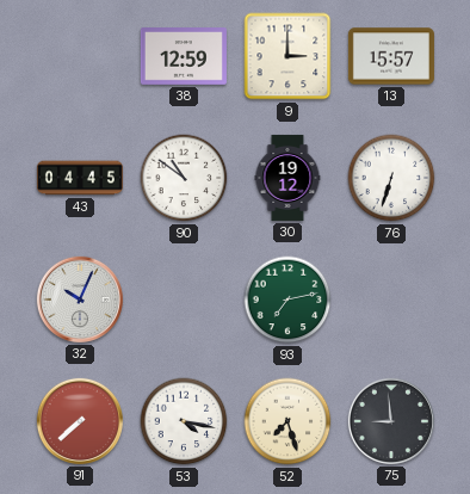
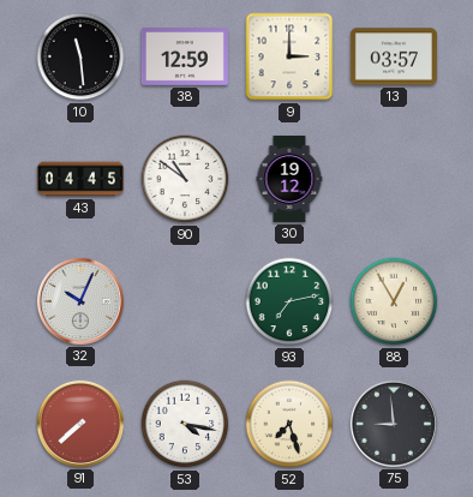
10: none -> 11:29 (80, 56)
13: 15:57 -> 03:57 (394, 56)
76: 6:33 -> none (391, 178)
88: none -> 12:55 (394, 301)
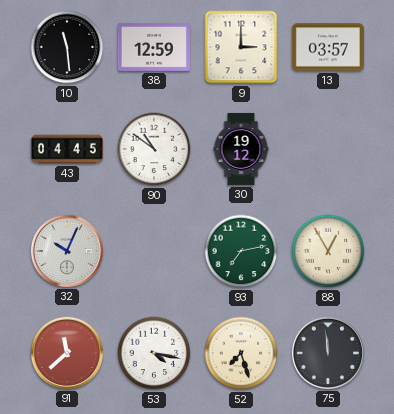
91: 7:38 -> 11:38 (67, 353)
75: 8:59 -> 11:59 (328, 353)
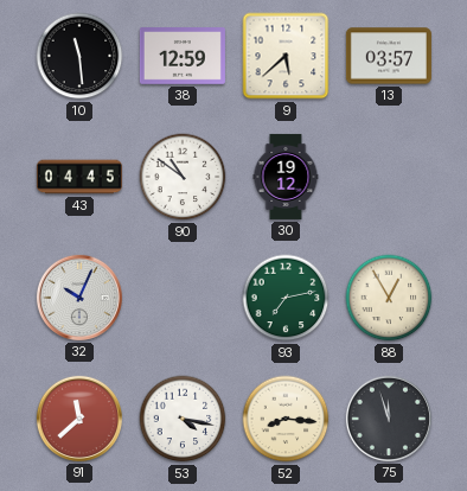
9: 3:00 -> 5:38 (286, 56)
52: 7:27 -> 8:16 (286, 419)
75: 11:59 -> 11:57 (389, 419)
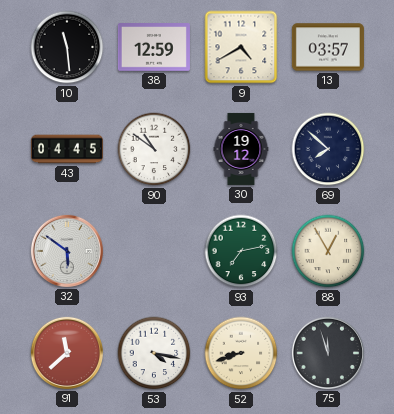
9: 5:38 -> 4:40 (241, 47)
69: none -> 7:52 (328, 149)
32: 10:04 -> 5:51 (67, 251)
52: 8:16 -> 8:42 (241, 353)
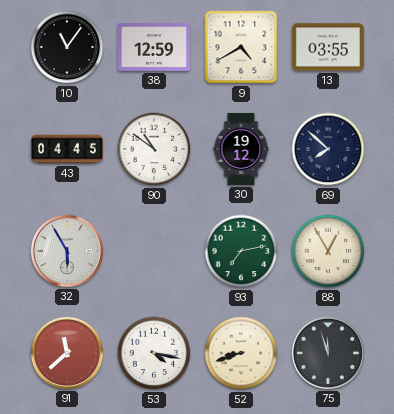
10: 11:29 -> 11:06 (67, 47)
13: 03:57 -> 03:55 (328, 47)
32: 5:51 -> 5:55 (67, 251)
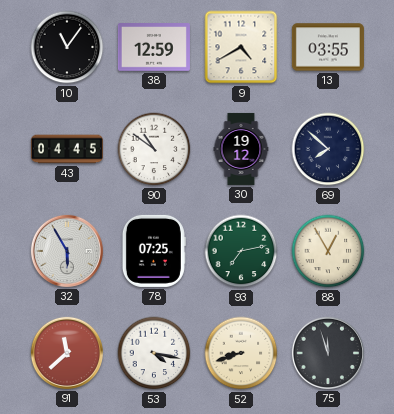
78: none -> 07:25 (154, 251)
